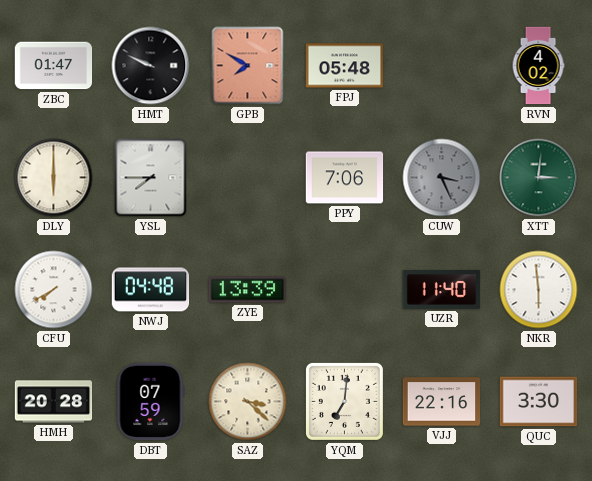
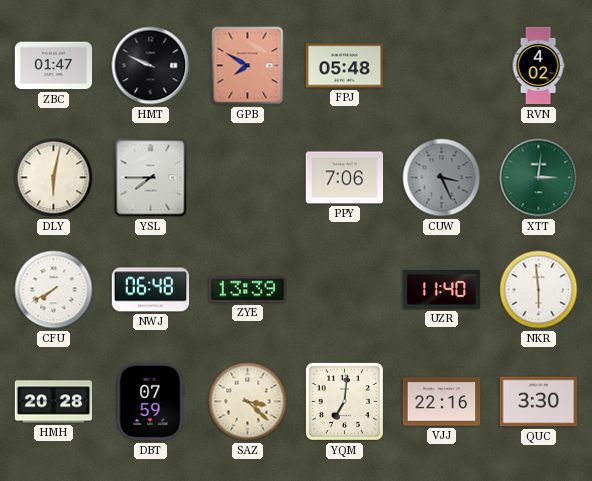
DLY: 6:00 -> 6:02 (54, 178)
NWJ: 04:48 -> 06:48 (151, 290)
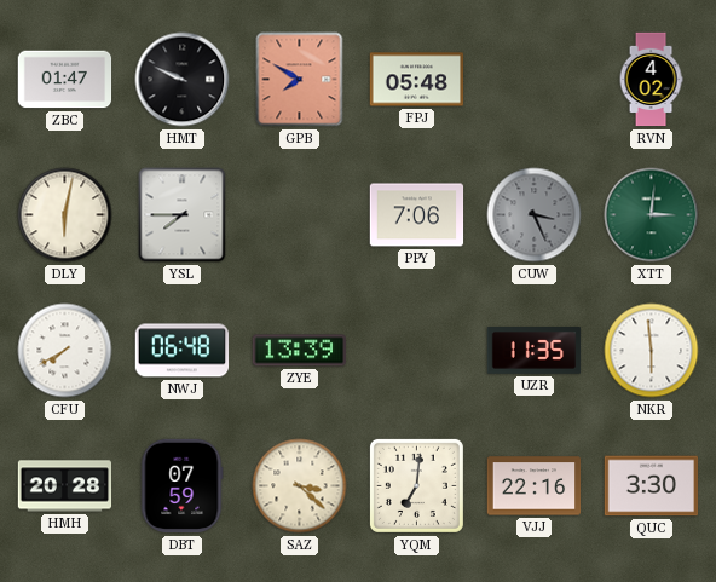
UZR: 11:40 -> 11:35 (535, 351)
